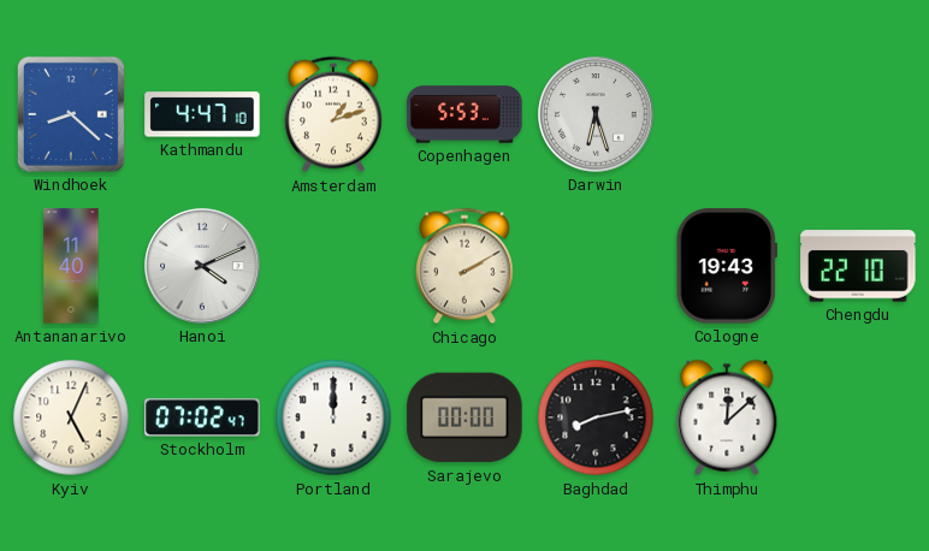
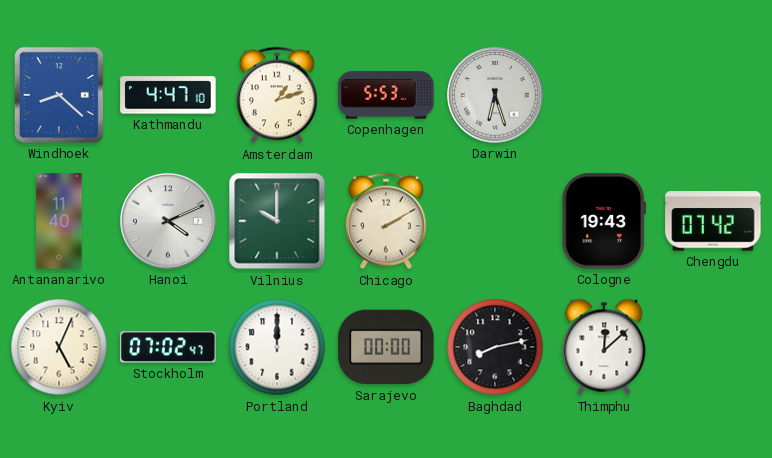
Vilnius: none -> 10:00 (277, 221)
Chengdu: 22:10 -> 07:42 (713, 221)
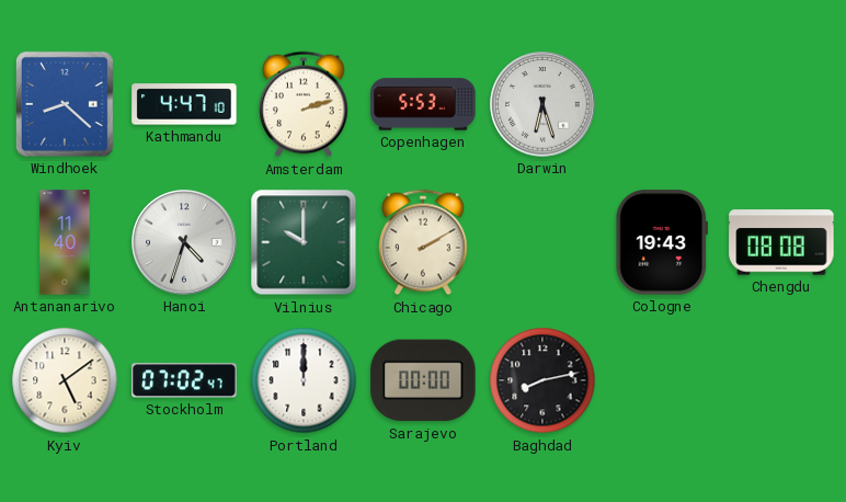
Amsterdam: 1:12 -> 2:12 (305, 104)
Hanoi: 4:11 -> 4:33 (184, 242)
Chengdu: 07:42 -> 08:08 (781, 242)
Kyiv: 5:04 -> 5:09 (65, 380)
Thimphu: 12:08 -> none (604, 347)
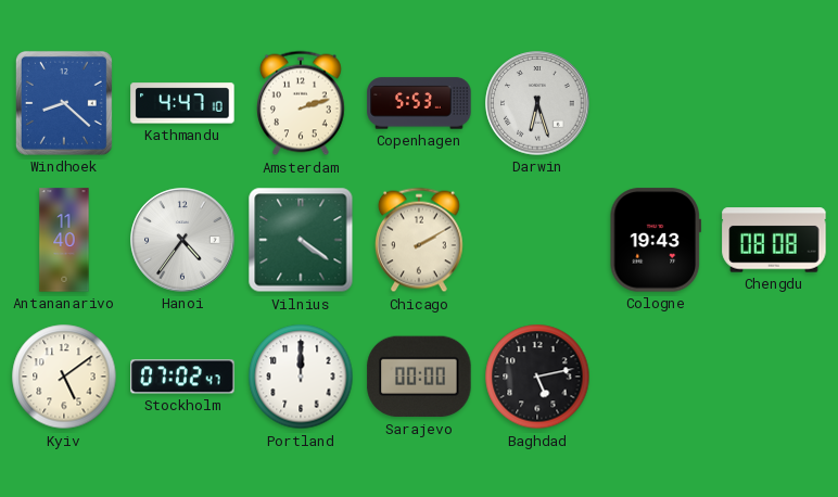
Hanoi: 4:33 -> 4:36 (182, 240)
Vilnius: 10:00 -> 4:21 (301, 240)
Baghdad: 8:13 -> 5:13 (537, 377)
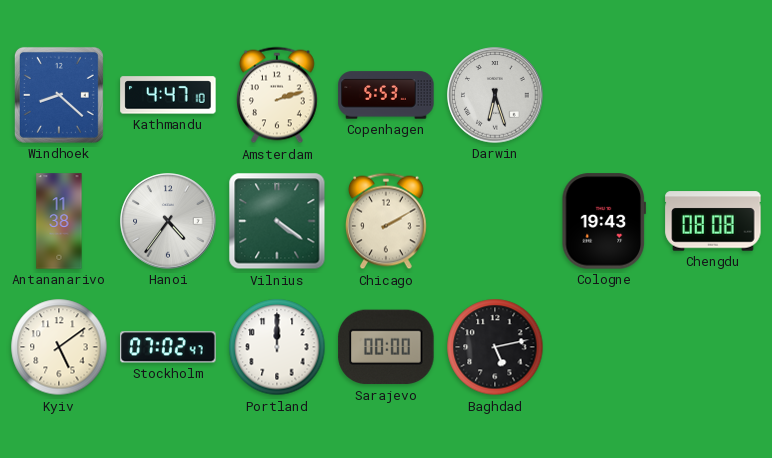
Antananarivo: 11:40 -> 11:38 (59, 221)
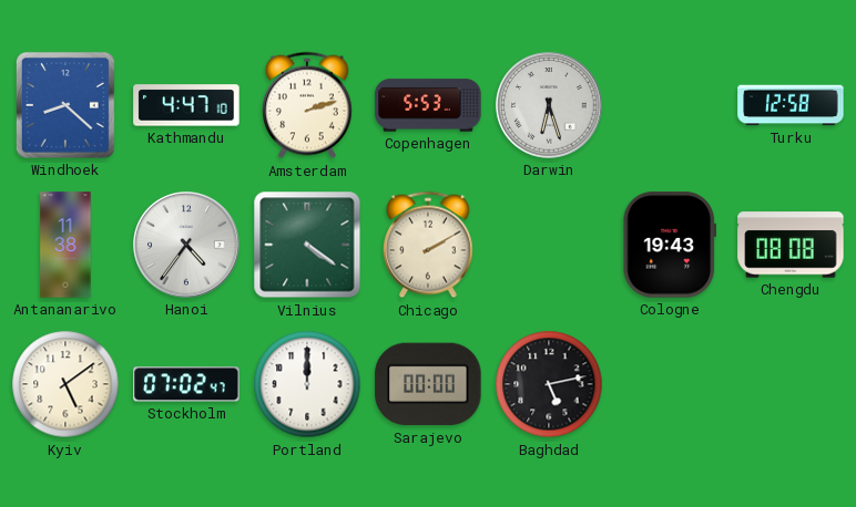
Turku: none -> 12:58 (791, 105)
